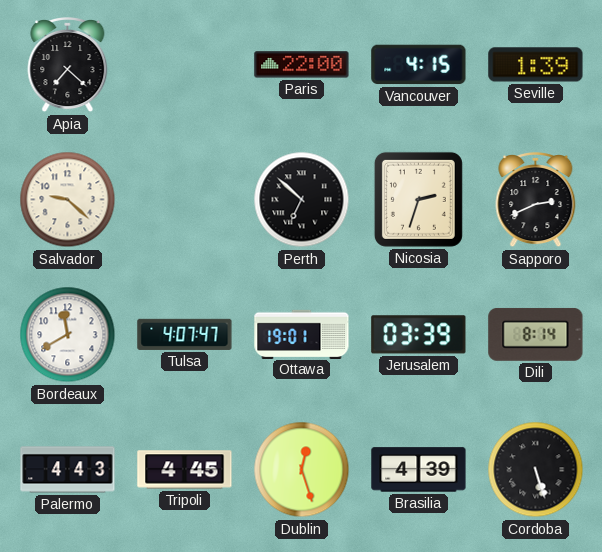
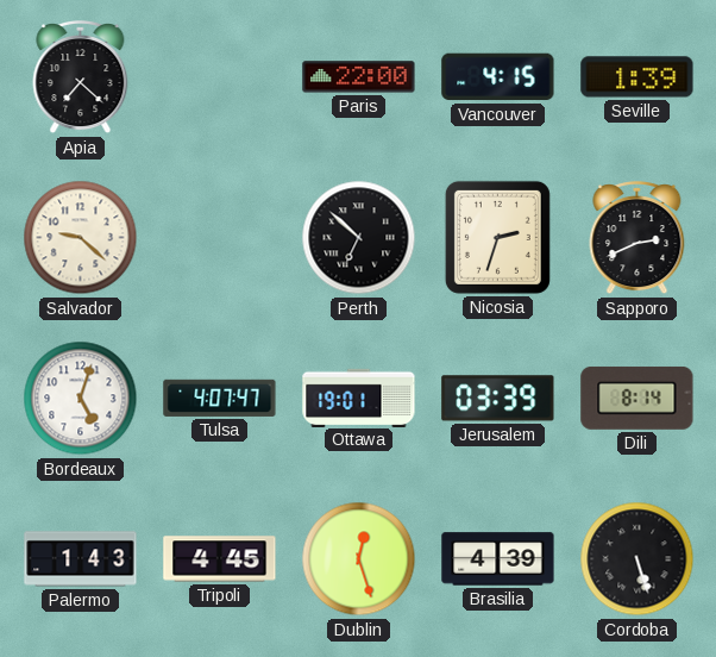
Bordeaux: 11:40 -> 5:03 (81, 399)
Palermo: 4:43 -> 1:43 (81, 559)
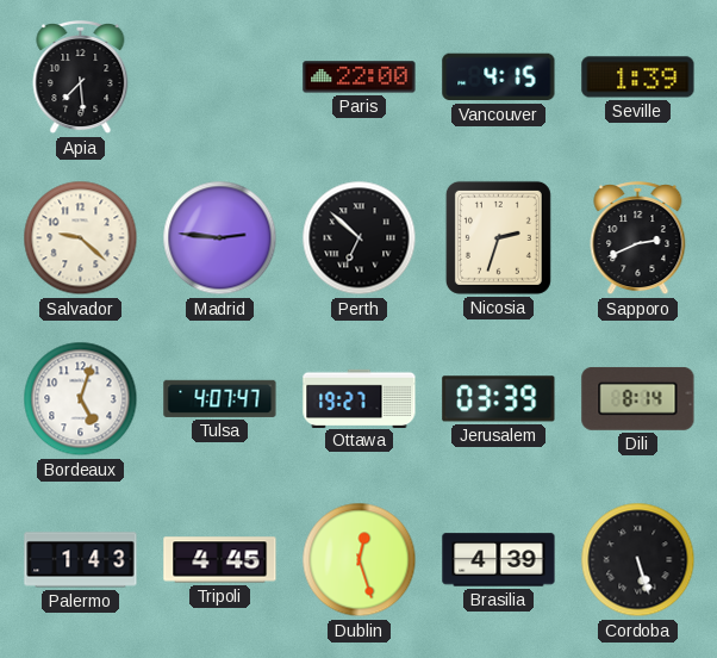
Apia: 7:22 -> 7:29 (81, 79)
Madrid: none -> 2:46 (220, 238)
Ottawa: 19:01 -> 19:27 (360, 398)
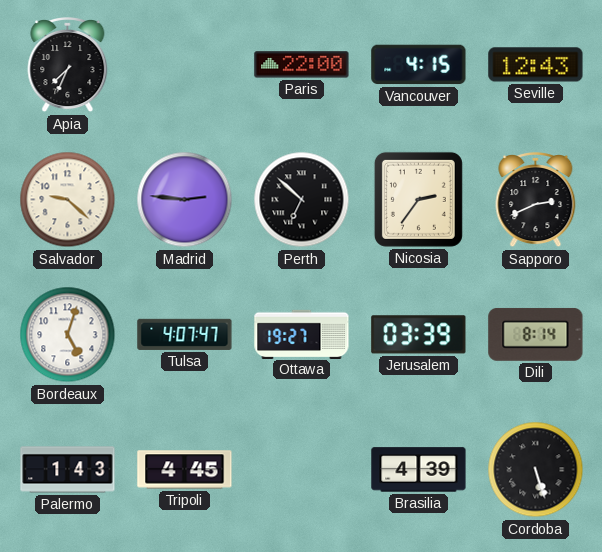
Apia: 7:29 -> 7:34 (68, 66)
Seville: 1:39 -> 12:43 (536, 65)
Nicosia: 2:33 -> 2:36 (418, 199)
Dublin: 12:27 -> none (360, 560)
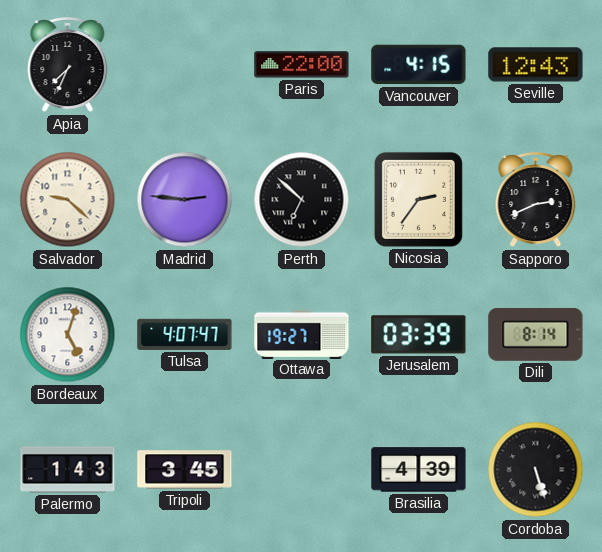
Tripoli: 4:45 -> 3:45 (185, 470)
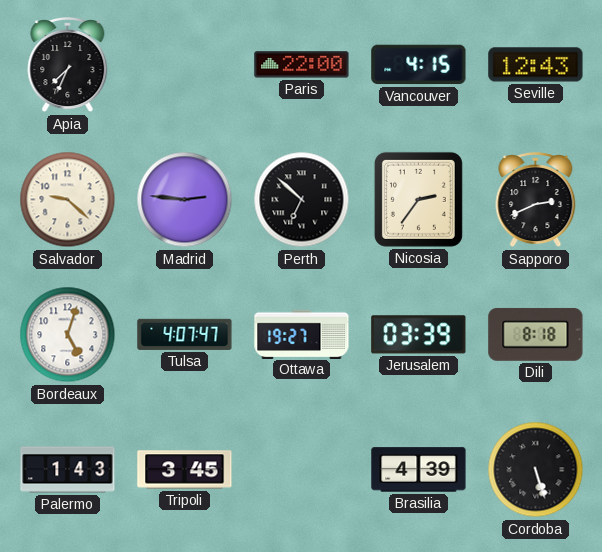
Dili: 8:14 -> 8:18 (536, 334)
